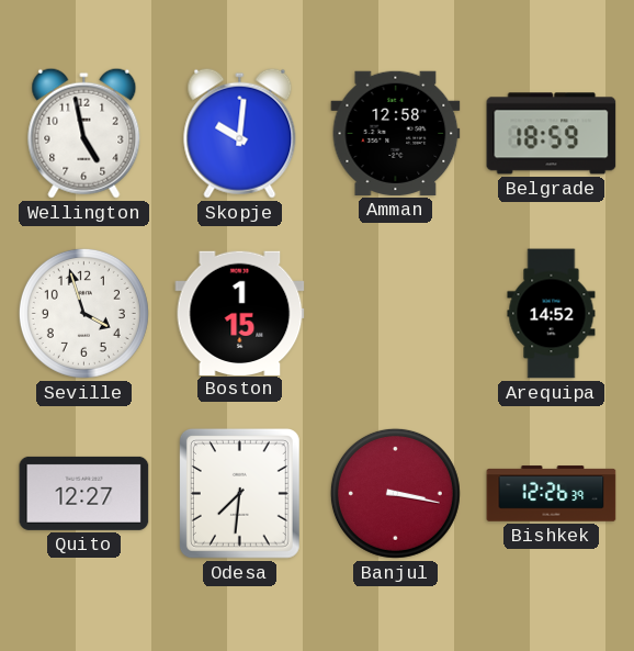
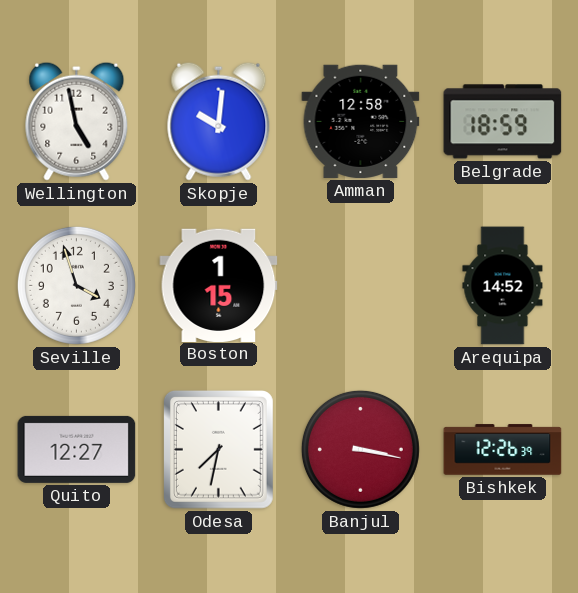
Odesa: 7:31 -> 7:32 (218, 449)
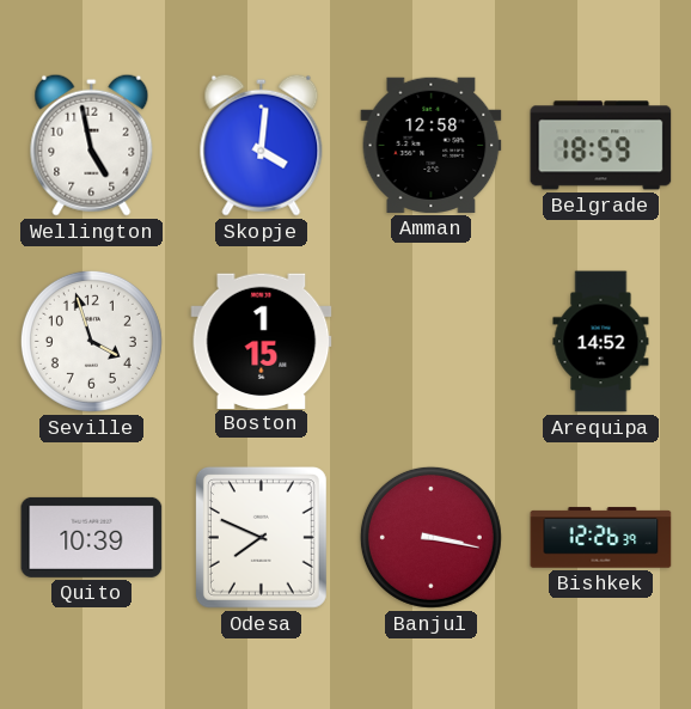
Skopje: 10:01 -> 4:01 (262, 145)
Quito: 12:27 -> 10:39 (92, 537)
Odesa: 7:32 -> 7:49 (261, 537)
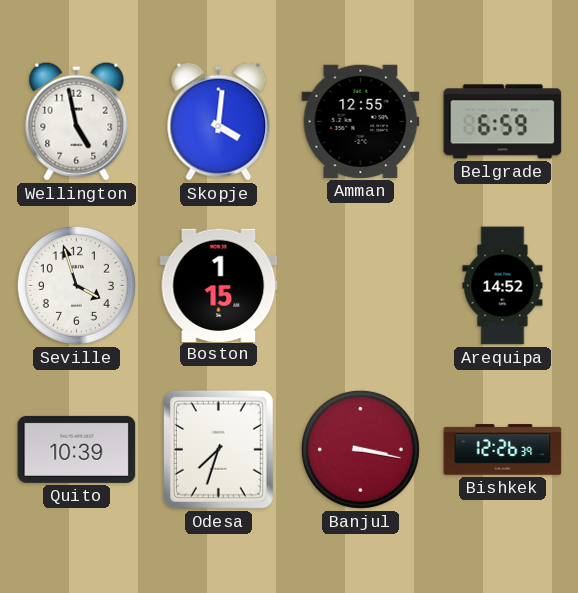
Amman: 12:58 -> 12:55 (361, 121)
Belgrade: 18:59 -> 6:59 (503, 122)
Odesa: 7:49 -> 7:33 (218, 449)
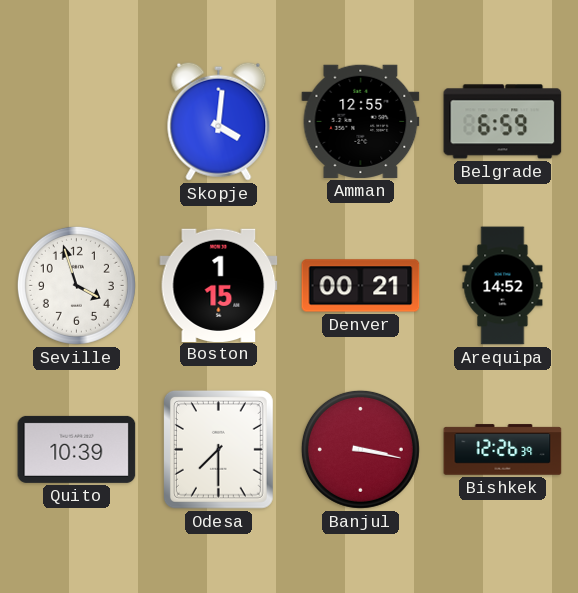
Wellington: 4:58 -> none (77, 121)
Denver: none -> 00:21 (361, 286)
Odesa: 7:33 -> 7:30 (218, 449)
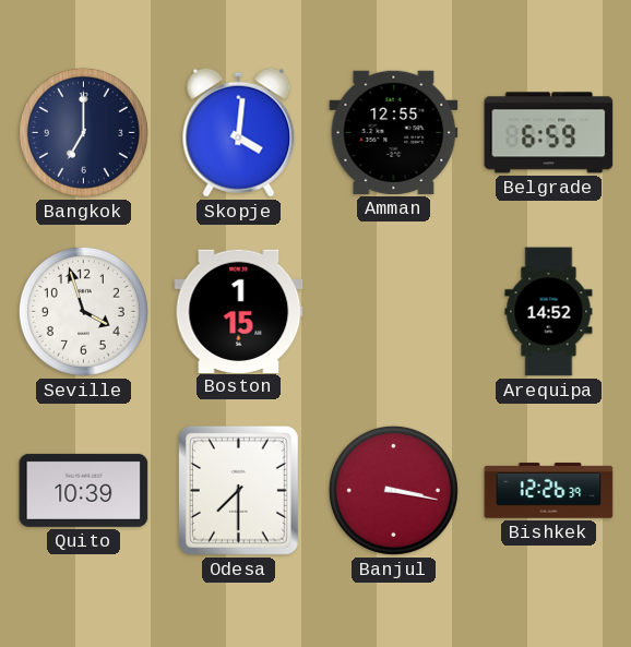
Bangkok: none -> 7:00 (83, 132)
Denver: 00:21 -> none (361, 286)
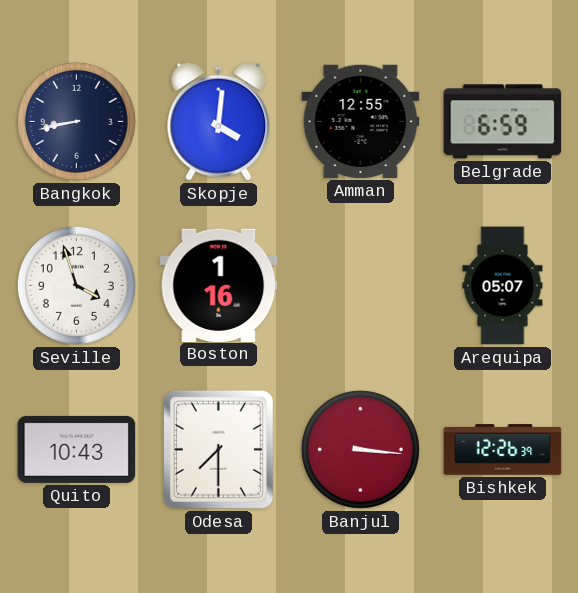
Bangkok: 7:00 -> 8:43 (76, 121)
Boston: 1:15 -> 1:16 (219, 285)
Arequipa: 14:52 -> 05:07 (503, 286)
Quito: 10:39 -> 10:43 (77, 449)
Banjul: 3:17 -> 3:16 (360, 449)
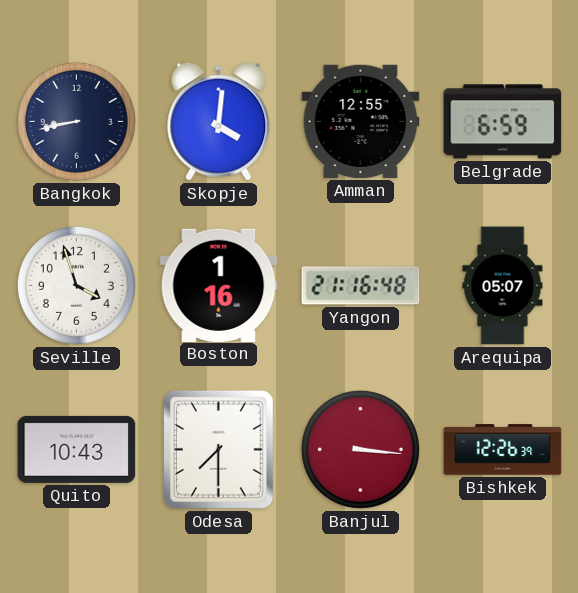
Yangon: none -> 21:16 (361, 286)
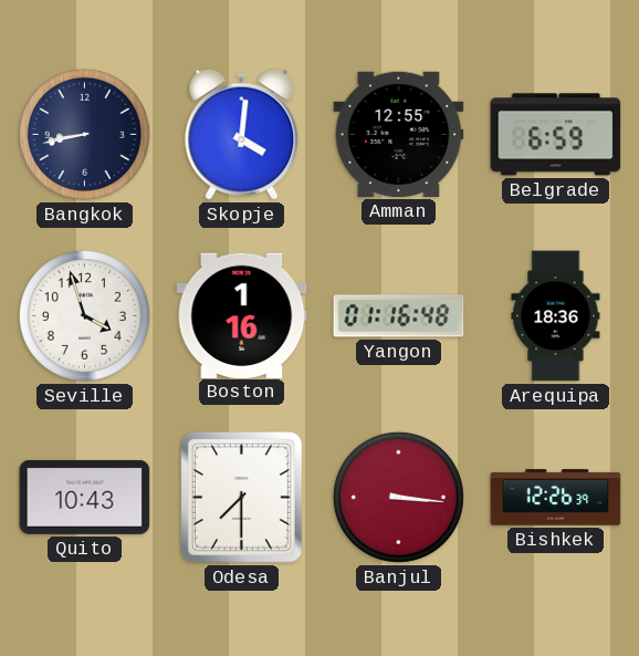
Yangon: 21:16 -> 01:16 (399, 316)
Arequipa: 05:07 -> 18:36 (556, 316)
